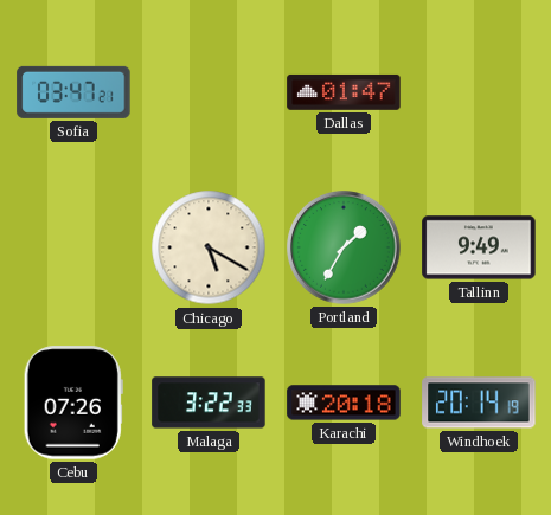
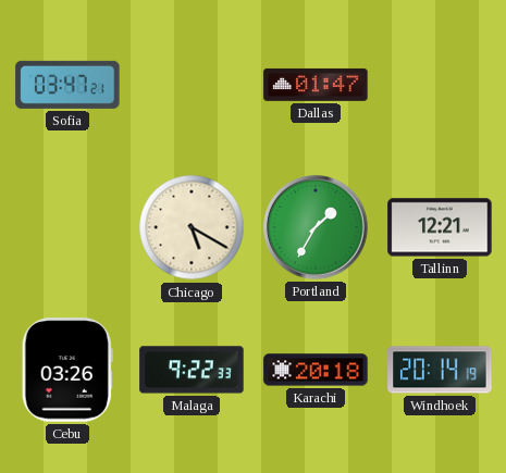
Tallinn: 9:49 -> 12:21 (440, 227)
Cebu: 07:26 -> 03:26 (67, 370)
Malaga: 3:22 -> 9:22 (192, 370)
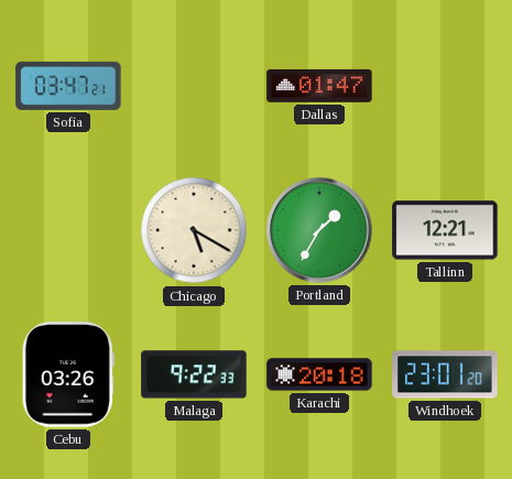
Windhoek: 20:14 -> 23:01 (445, 374)
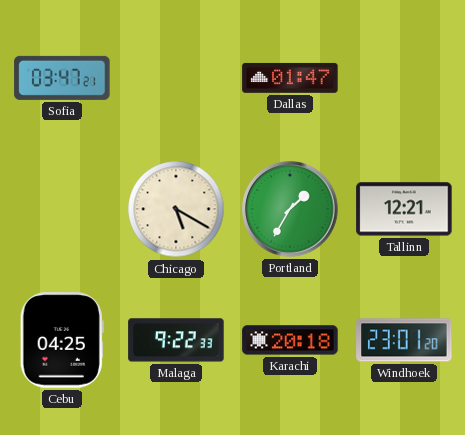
Cebu: 03:26 -> 04:25 (62, 340)
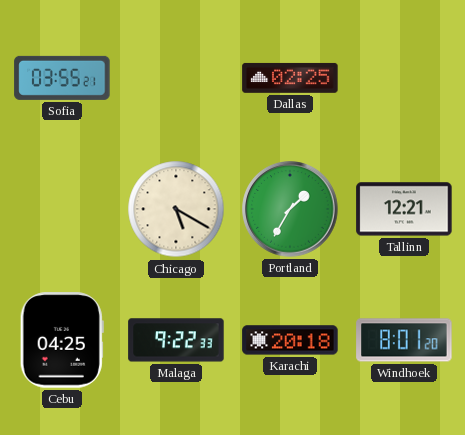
Sofia: 03:47 -> 03:55 (62, 78)
Dallas: 01:47 -> 02:25 (290, 78)
Windhoek: 23:01 -> 8:01 (404, 340)
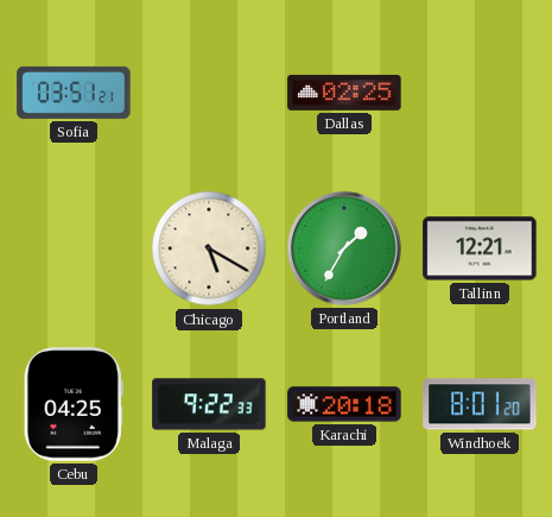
Sofia: 03:55 -> 03:51 (74, 93)
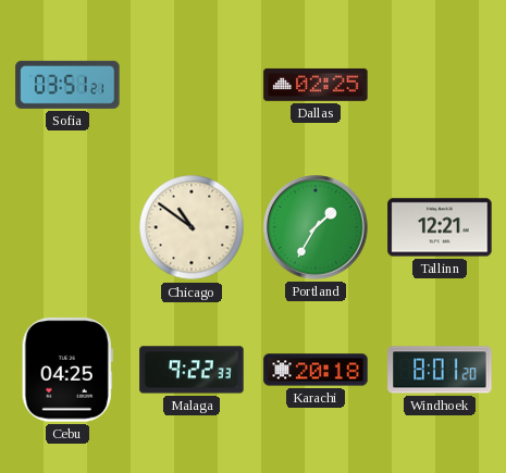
Chicago: 5:20 -> 10:51 (192, 227)
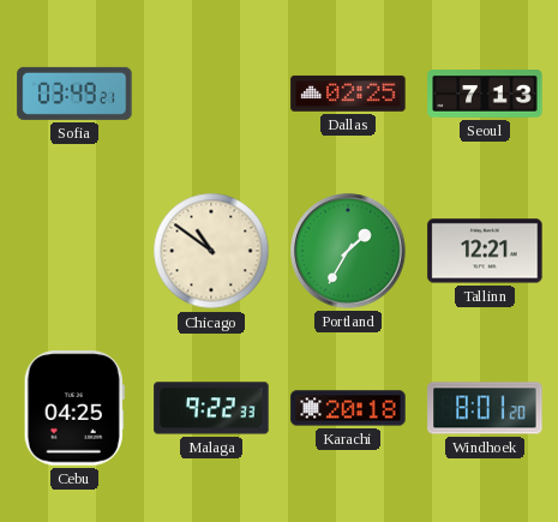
Sofia: 03:51 -> 03:49 (74, 94)
Seoul: none -> 7:13 (485, 95)
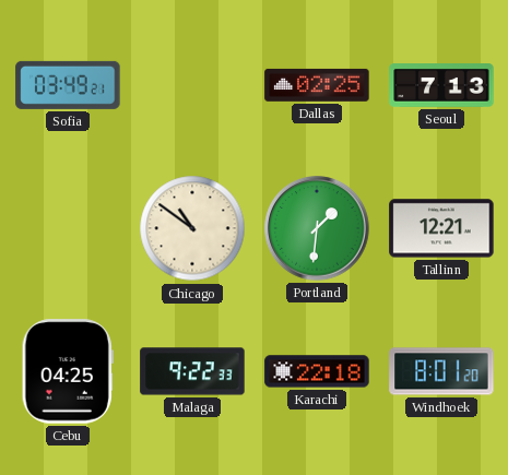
Portland: 1:35 -> 1:31 (317, 228)
Karachi: 20:18 -> 22:18 (317, 371)
